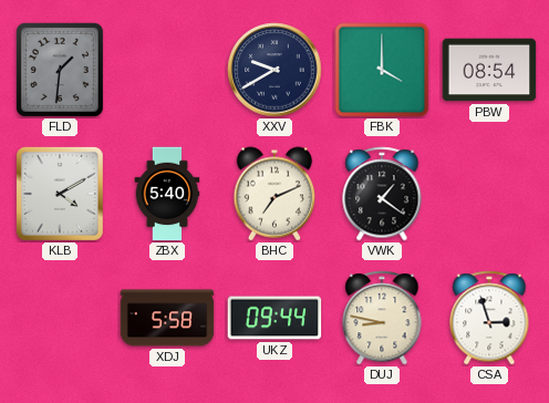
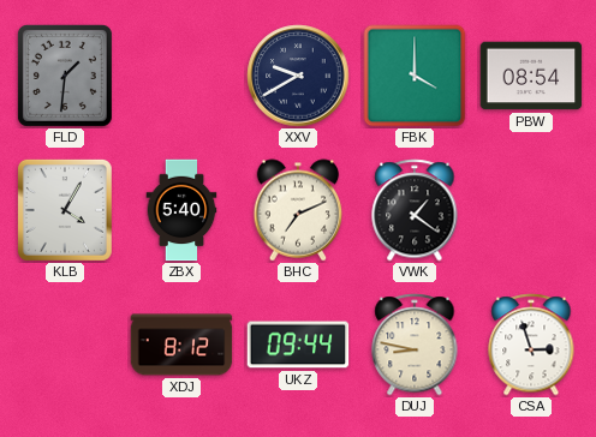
KLB: 4:10 -> 4:05 (65, 210)
XDJ: 5:58 -> 8:12 (181, 345)
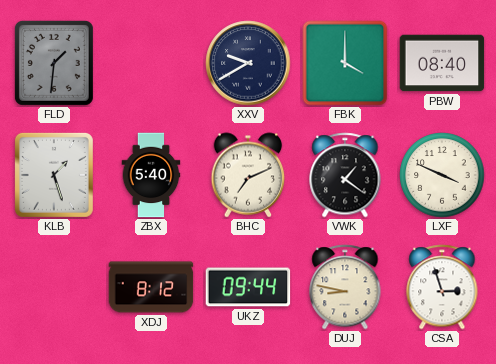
PBW: 08:54 -> 08:40 (442, 63)
KLB: 4:05 -> 1:27 (54, 175)
LXF: none -> 3:49 (442, 175)
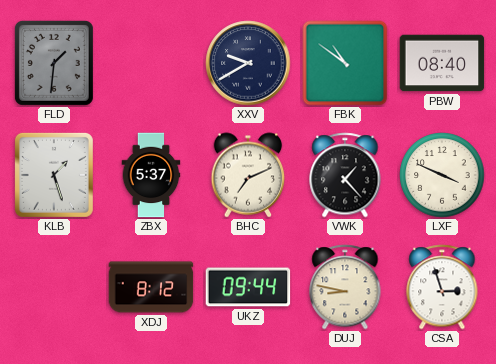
FBK: 4:00 -> 10:51 (345, 63)
ZBX: 5:40 -> 5:37 (151, 175)
VWK: 1:21 -> 1:23 (345, 175)
